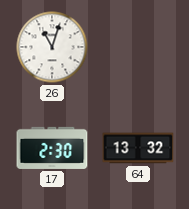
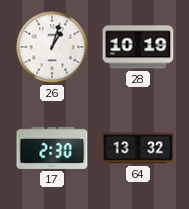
26: 11:03 -> 1:03 (52, 47)
28: none -> 10:19 (138, 47)
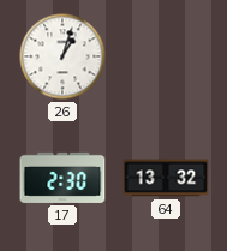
28: 10:19 -> none (138, 47)
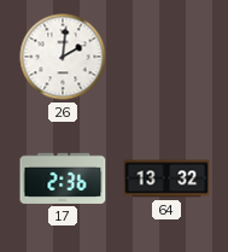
26: 1:03 -> 2:01 (63, 57)
17: 2:30 -> 2:36 (63, 178)
